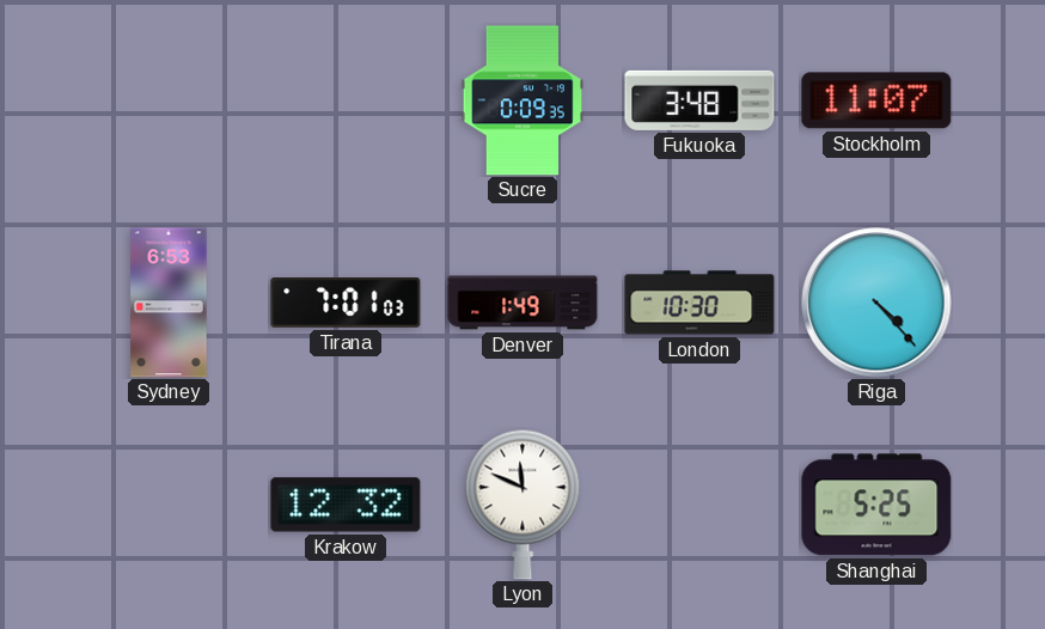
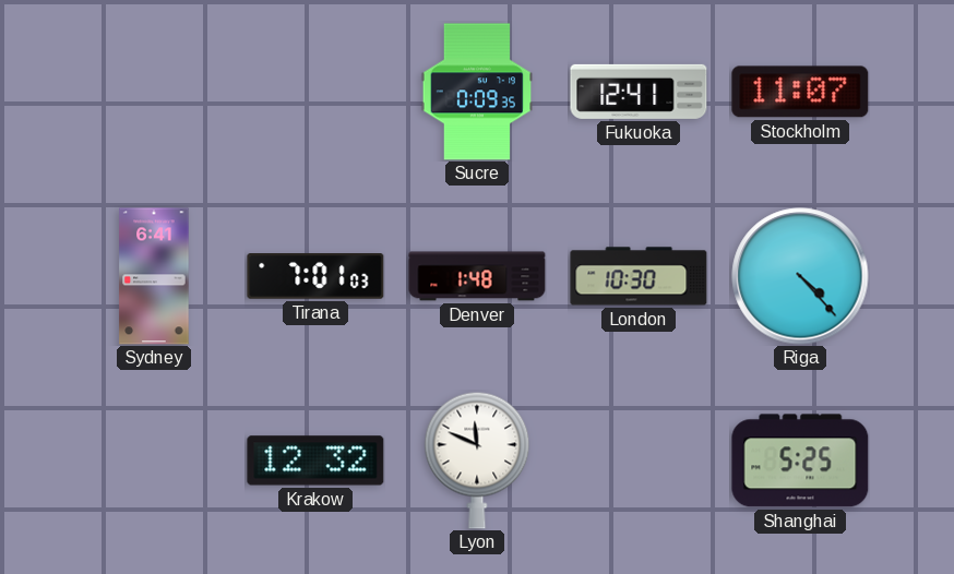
Fukuoka: 3:48 -> 12:41 (639, 92)
Sydney: 6:53 -> 6:41 (154, 276)
Denver: 1:49 -> 1:48 (477, 276)
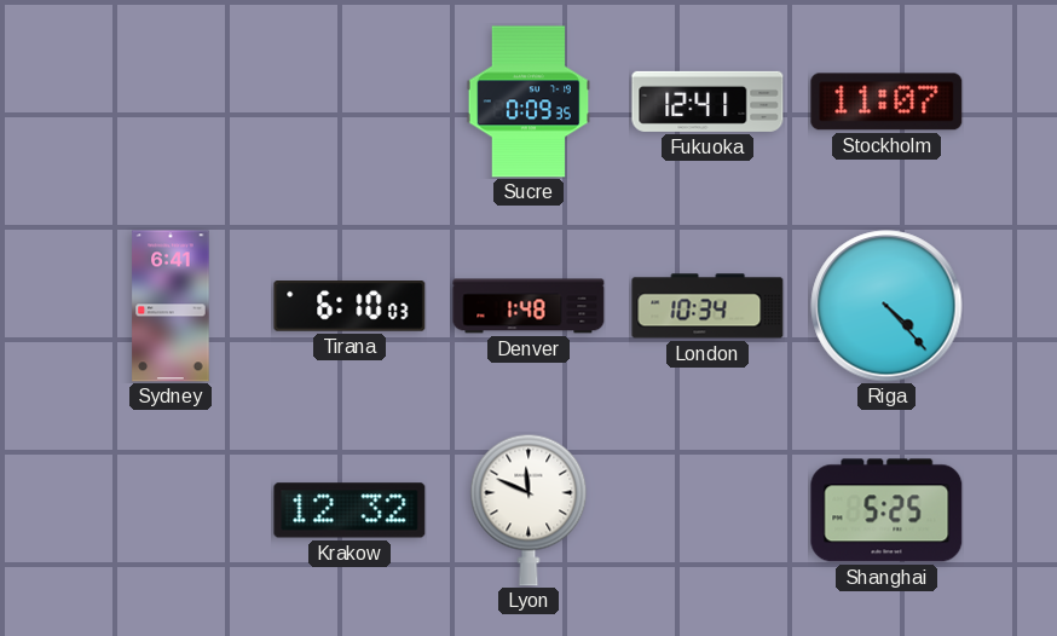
Tirana: 7:01 -> 6:10 (350, 307)
London: 10:30 -> 10:34 (707, 306)
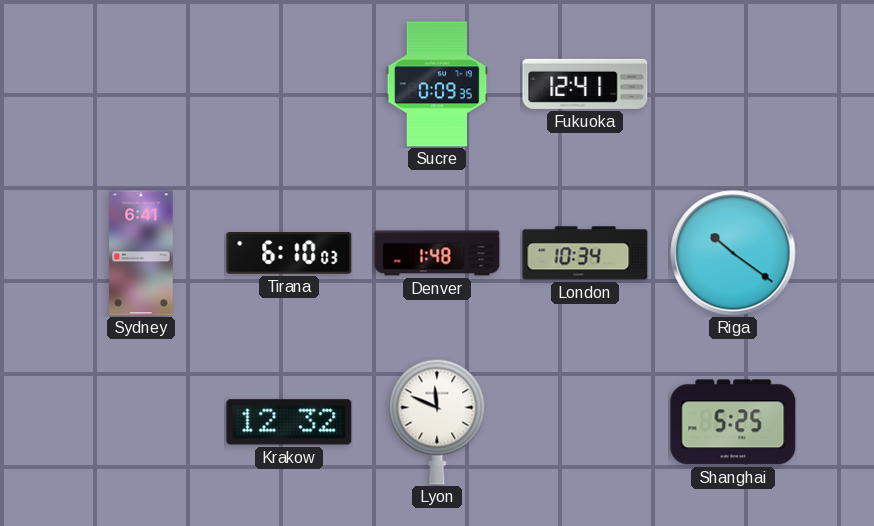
Stockholm: 11:07 -> none (886, 102)
Riga: 4:23 -> 10:21 (733, 253)
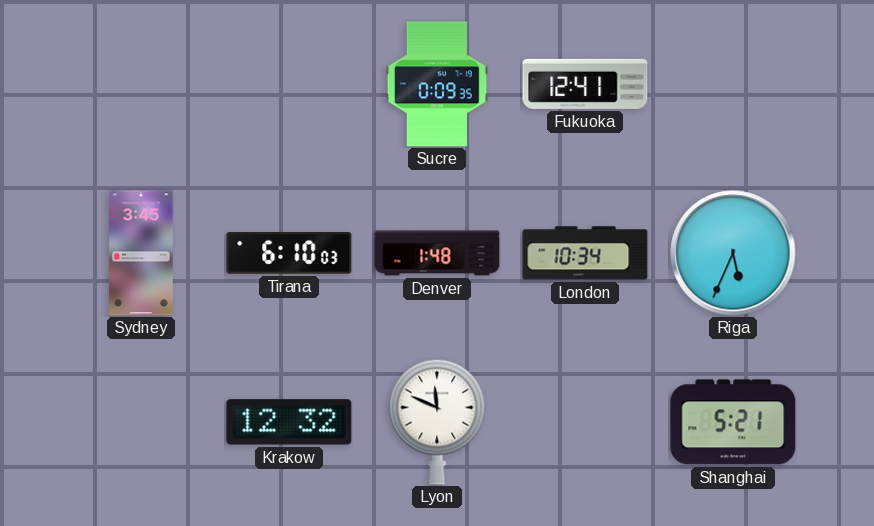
Sydney: 6:41 -> 3:45 (141, 253)
Riga: 10:21 -> 5:34 (733, 253)
Shanghai: 5:25 -> 5:21 (733, 422)
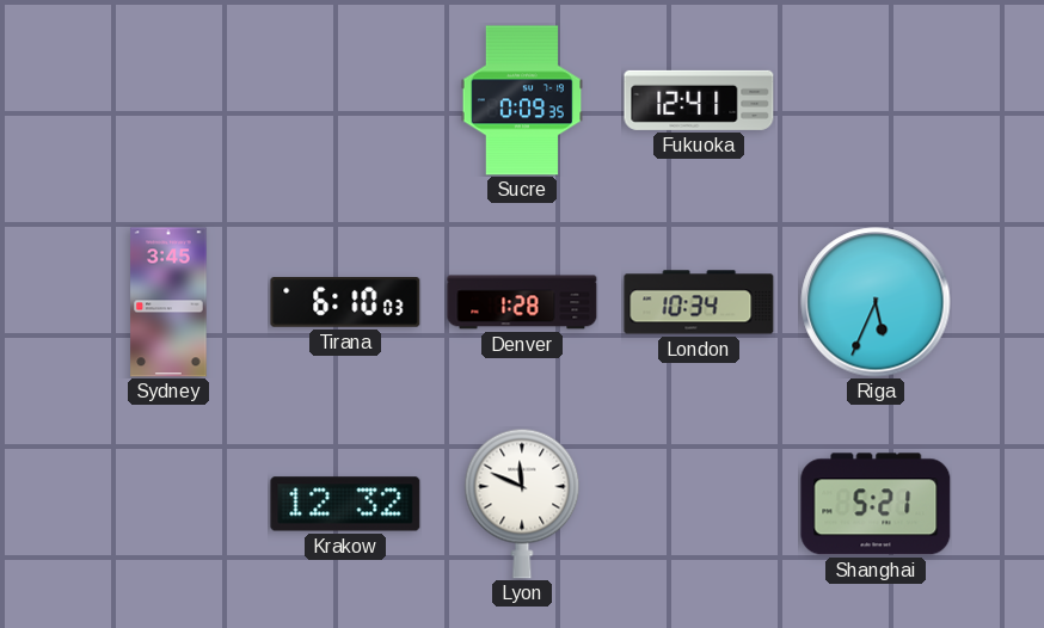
Denver: 1:48 -> 1:28 (522, 302)
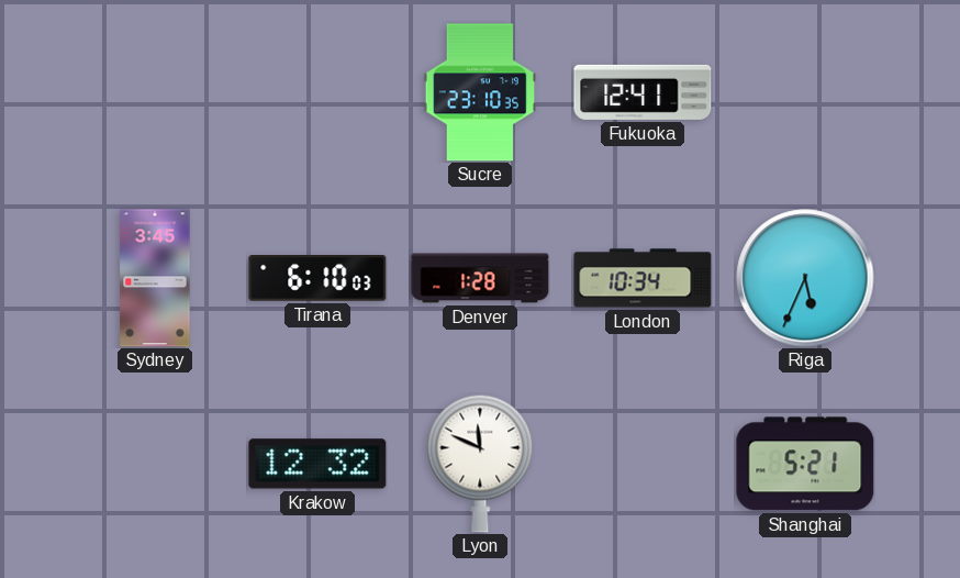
Sucre: 0:09 -> 23:10 (480, 92)
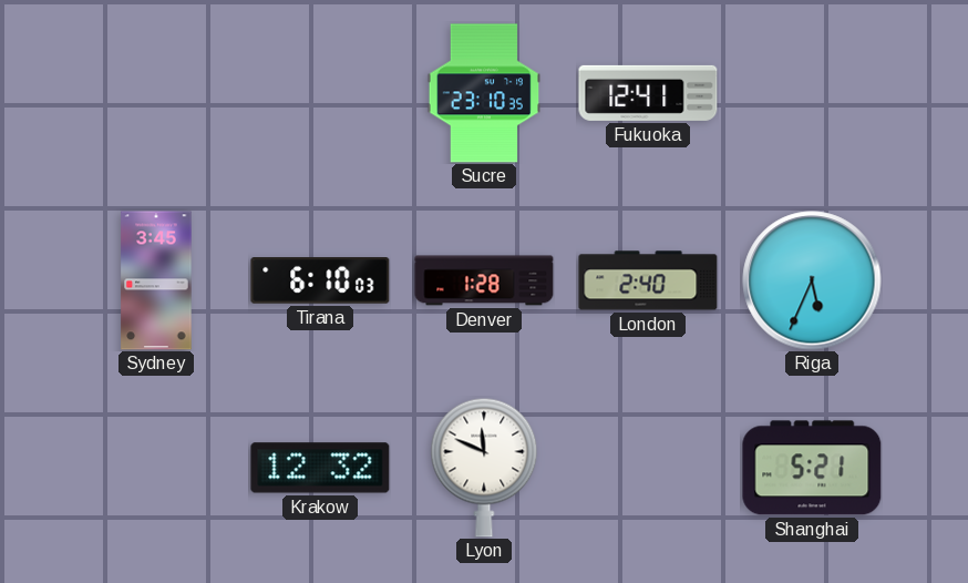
London: 10:34 -> 2:40 (648, 280)
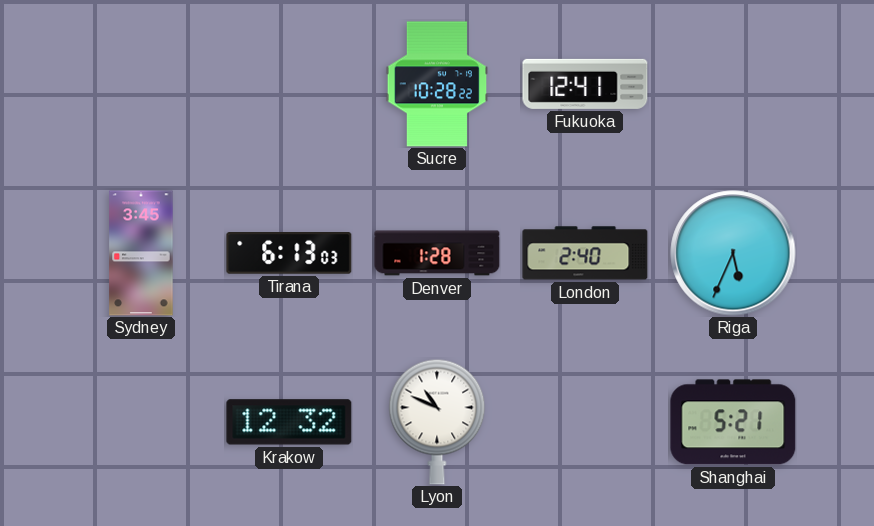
Sucre: 23:10 -> 10:28 (437, 84)
Tirana: 6:10 -> 6:13 (289, 254)
Lyon: 11:49 -> 10:49 (437, 422)
